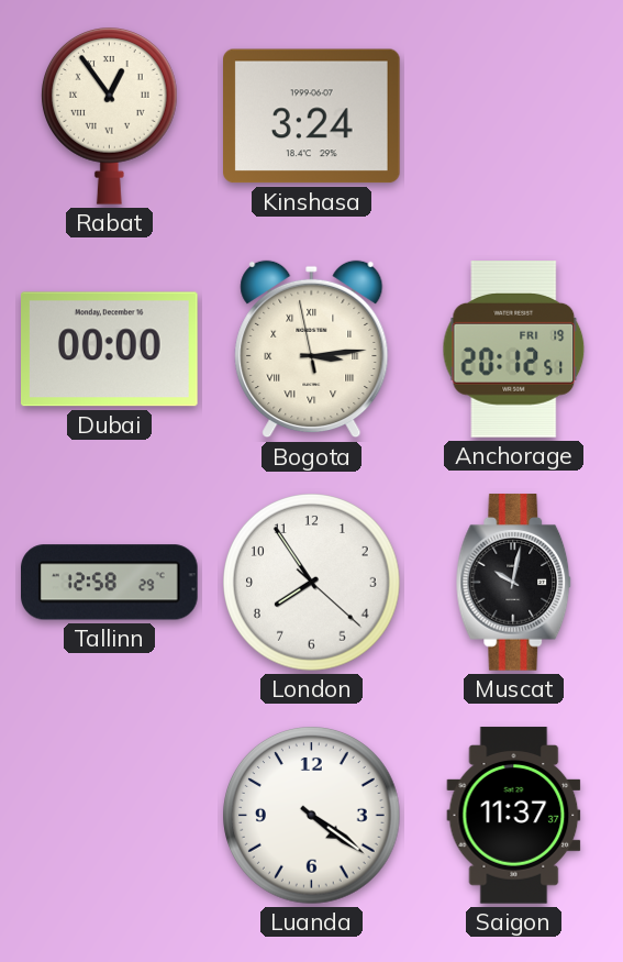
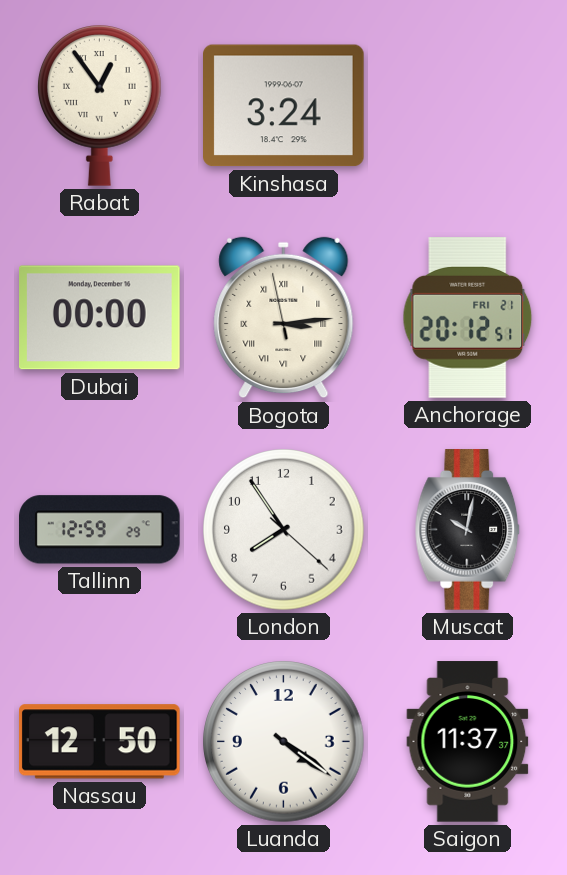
Anchorage date: FRI 19 -> FRI 21 (468, 318)
Tallinn: 12:58 -> 12:59 (100, 530)
Nassau: none -> 12:50 (100, 742)
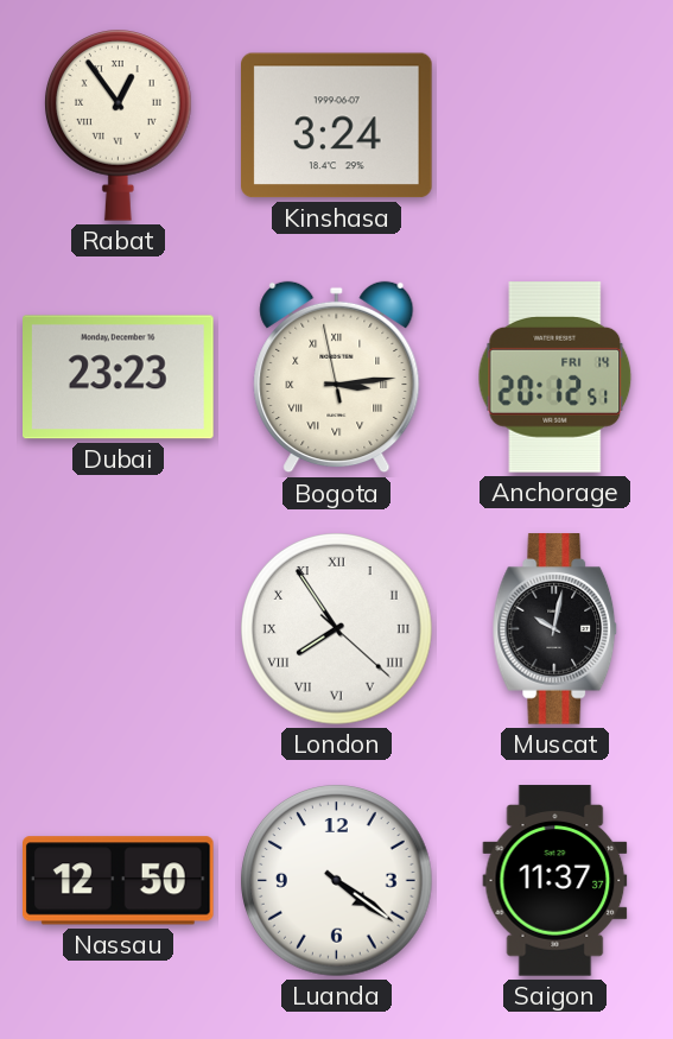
Dubai: 00:00 -> 23:23 (119, 378)
Anchorage date: FRI 21 -> FRI 14 (555, 378)
Tallinn: 12:59 -> none (100, 530)
London numerals: Arabic -> Roman (337, 629)
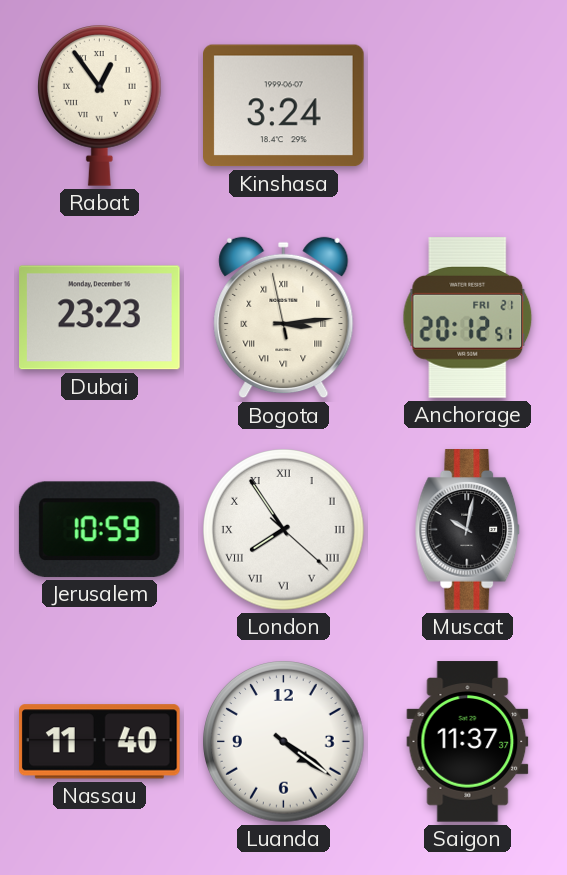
Anchorage date: FRI 14 -> FRI 21 (468, 318)
Jerusalem: none -> 10:59 (99, 529)
Nassau: 12:50 -> 11:40 (100, 742)
